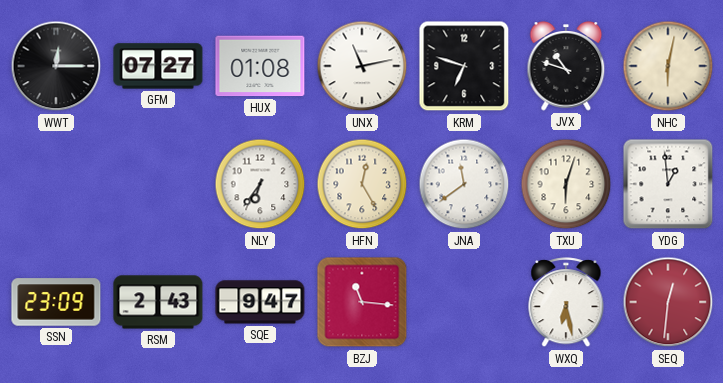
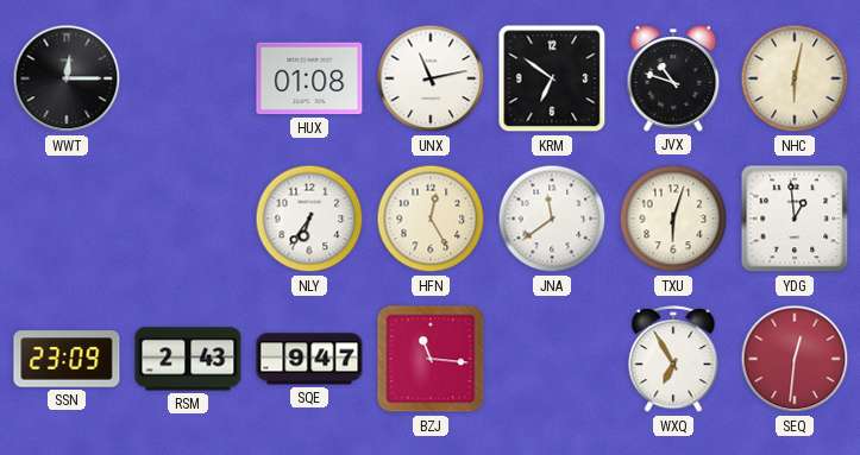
GFM: 07:27 -> none (158, 66)
KRM: 6:48 -> 6:51 (552, 78)
WXQ: 6:28 -> 6:55 (673, 360)
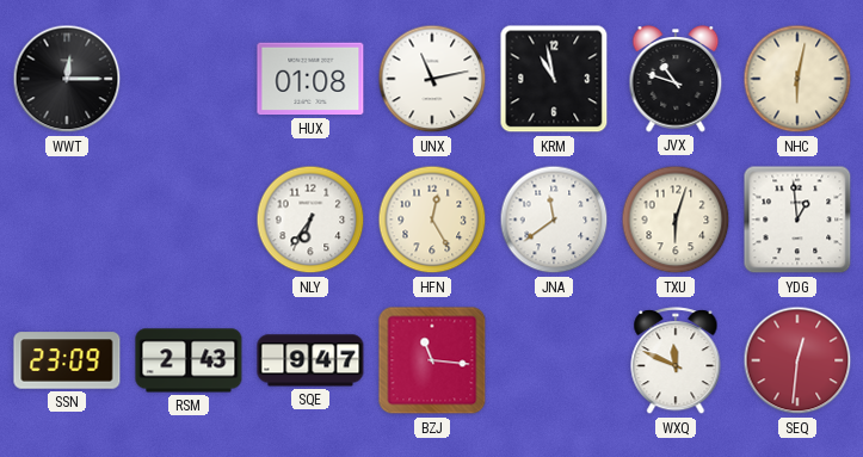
KRM: 6:51 -> 10:58 (554, 79)
WXQ: 6:55 -> 11:49 (676, 362)
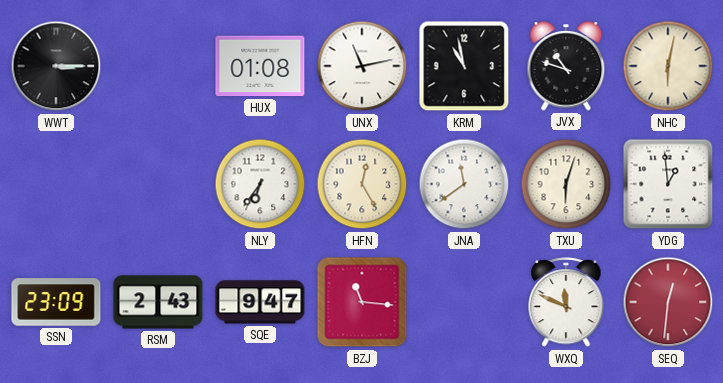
WWT: 12:15 -> 3:15 (56, 66)
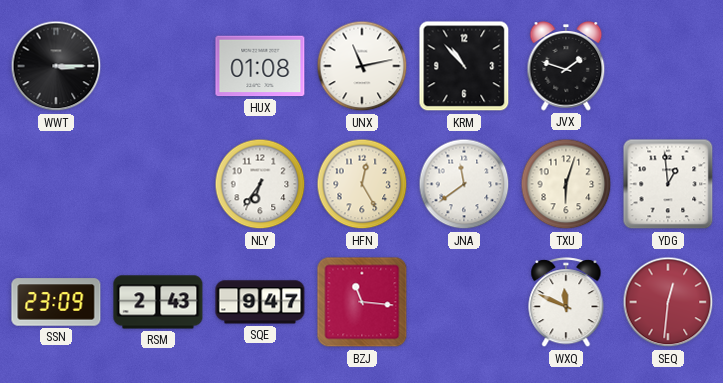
KRM: 10:58 -> 10:53 (464, 66)
JVX: 10:48 -> 1:48 (566, 66)
NHC: 6:02 -> none (668, 66)
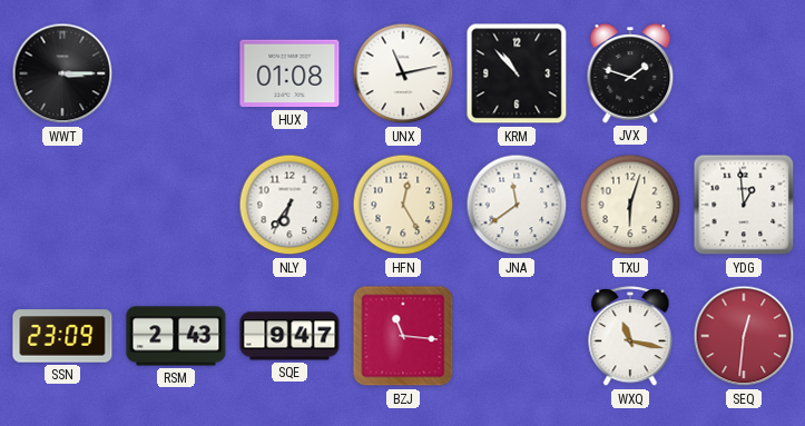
WXQ: 11:49 -> 11:17 (630, 337)
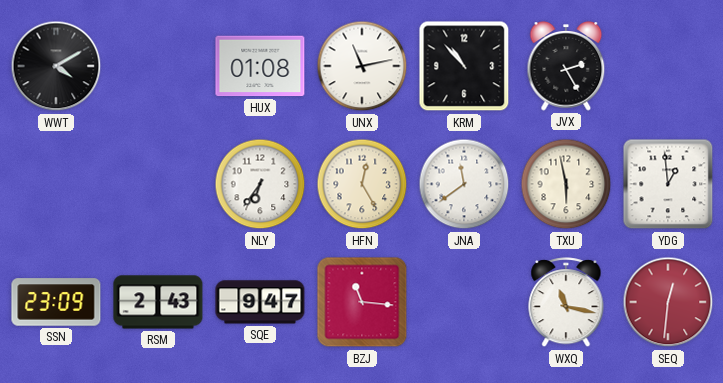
WWT: 3:15 -> 4:10 (56, 66)
JVX: 1:48 -> 2:25 (566, 66)
TXU: 6:03 -> 5:58 (566, 184)
